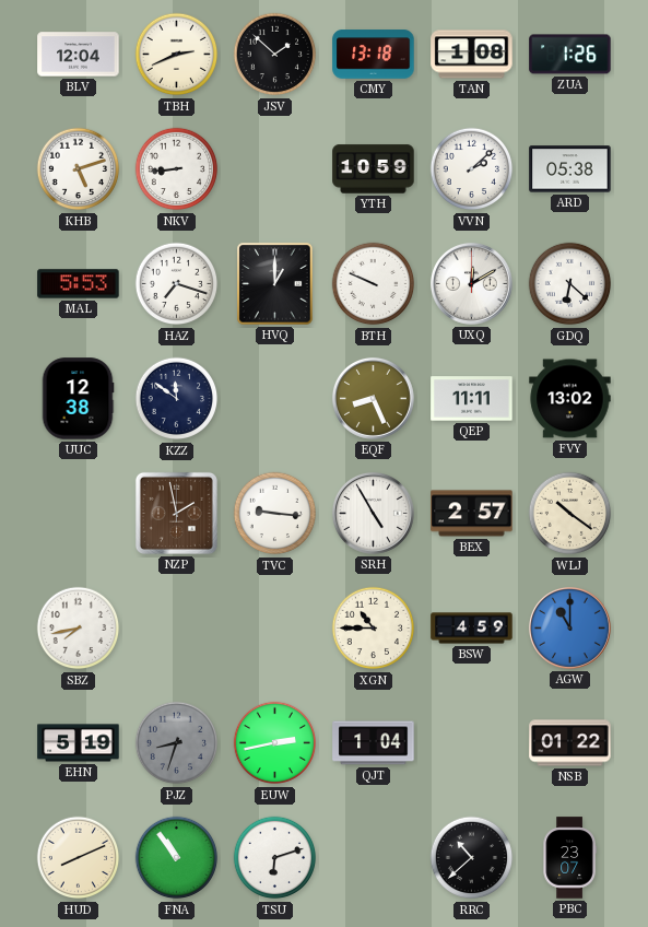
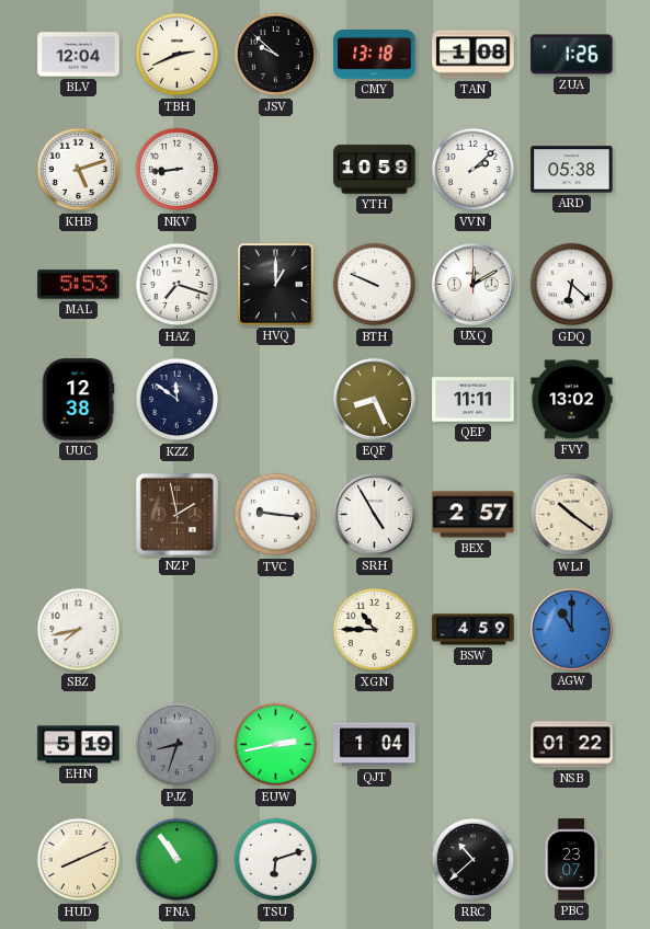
JSV: 1:52 -> 9:52 (276, 55)
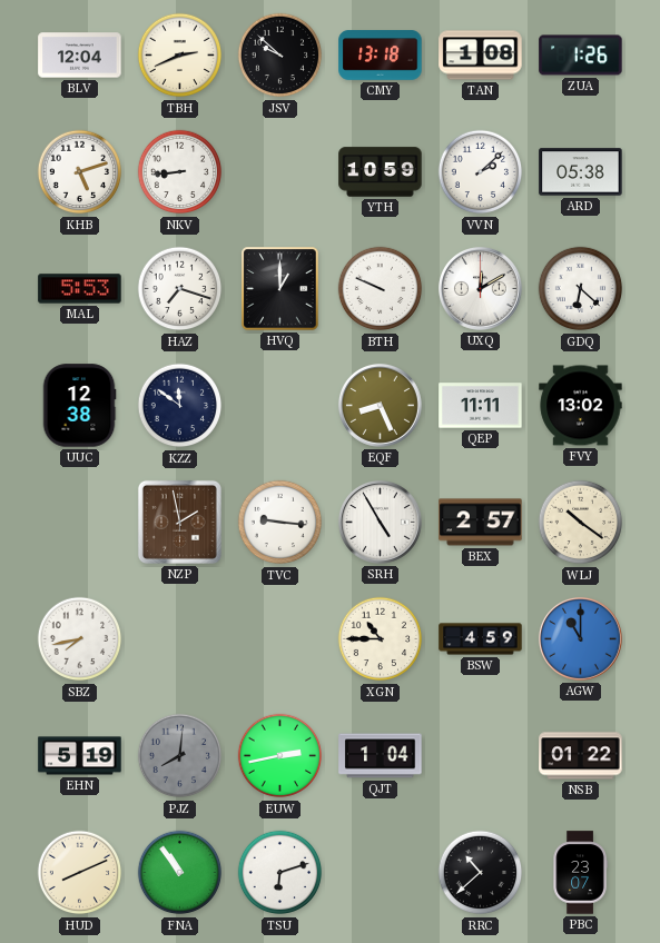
PJZ: 8:33 -> 8:01 (180, 756)
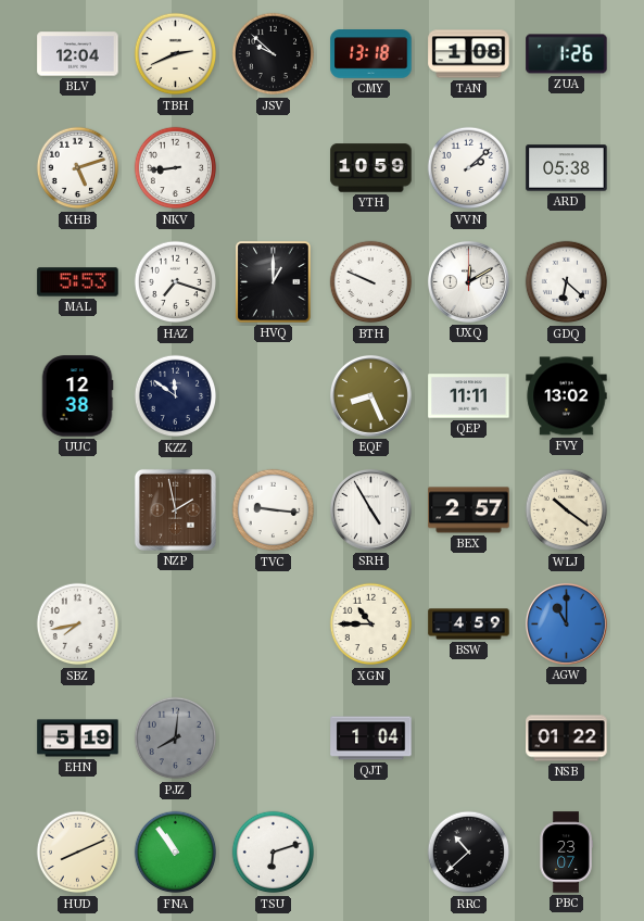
EUW: 2:43 -> none (280, 756)
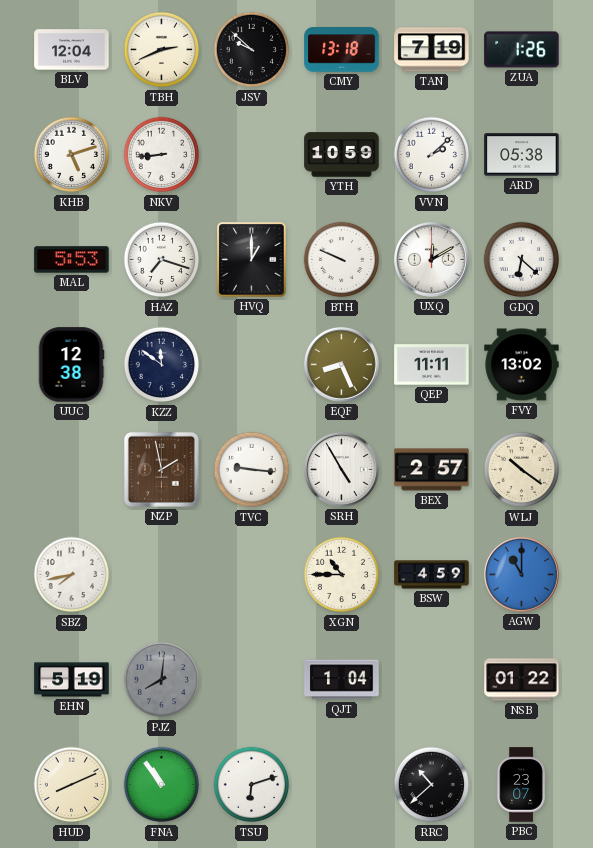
TAN: 1:08 -> 7:19 (432, 50)
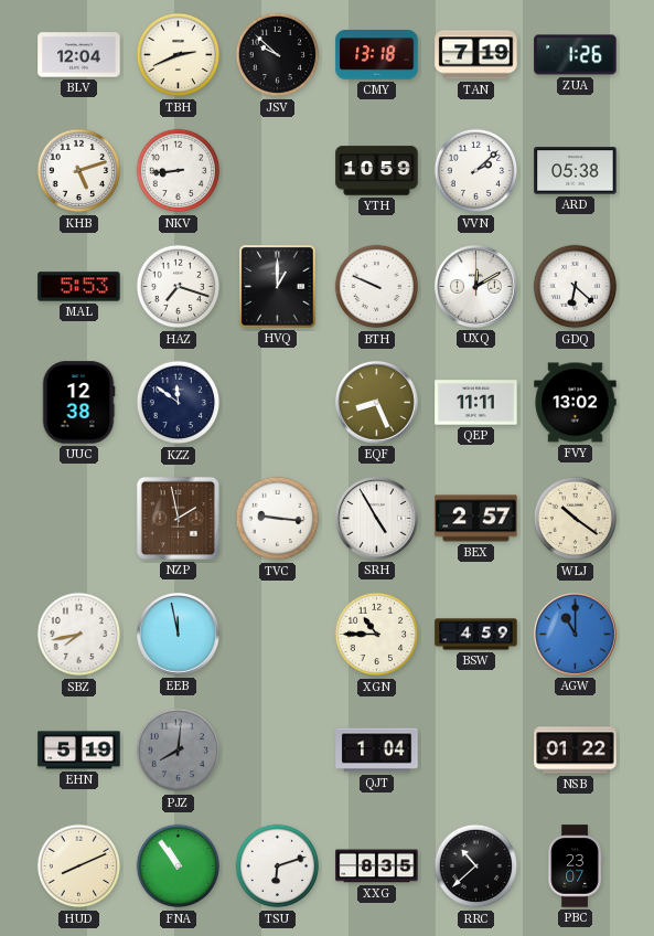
EEB: none -> 11:58 (178, 634)
XXG: none -> 8:35 (377, 866)
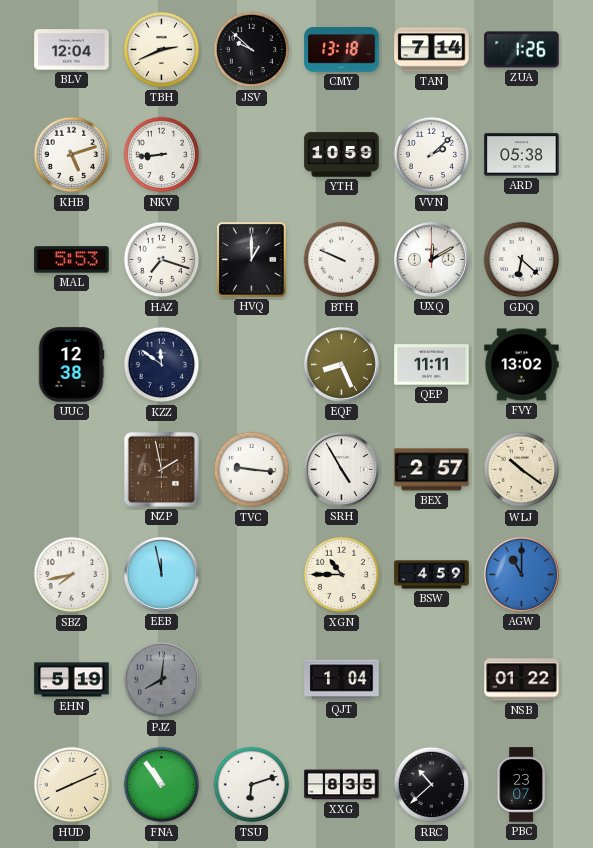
TAN: 7:19 -> 7:14 (432, 50)
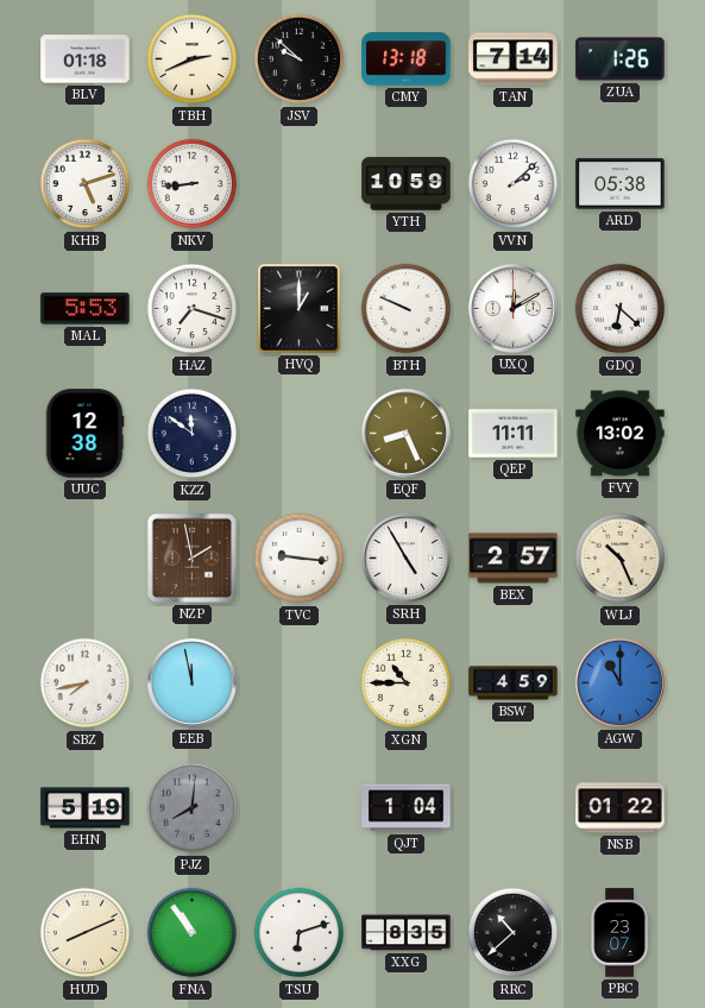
BLV: 12:04 -> 01:18 (86, 59)
WLJ: 10:21 -> 10:26 (621, 559)
